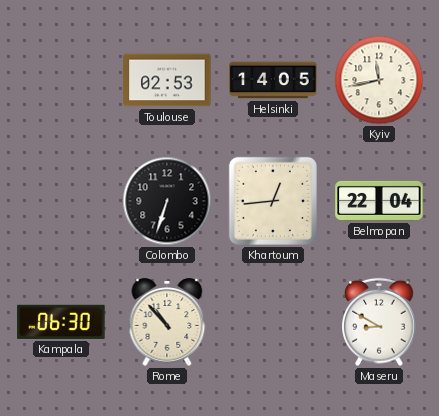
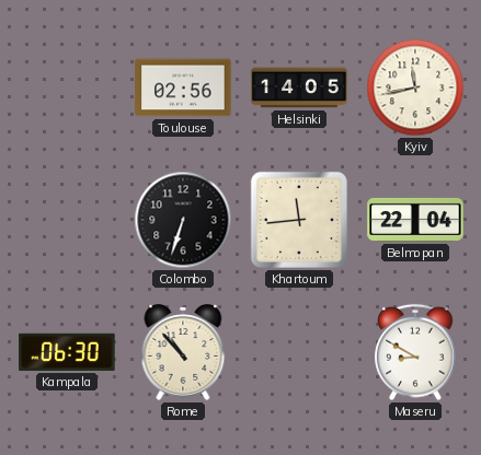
Toulouse: 02:53 -> 02:56 (183, 87)
Khartoum: 12:44 -> 11:44 (299, 220)
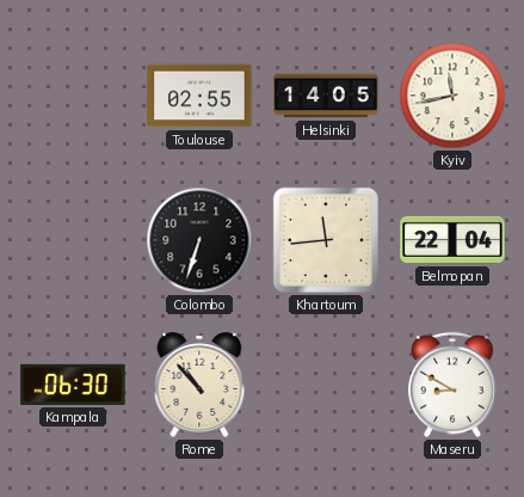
Toulouse: 02:56 -> 02:55 (199, 96)
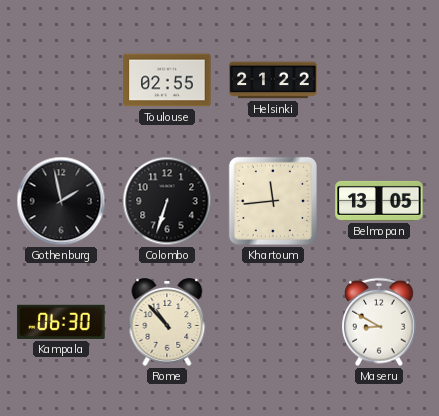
Helsinki: 14:05 -> 21:22 (273, 80)
Kyiv: 11:43 -> none (452, 96)
Gothenburg: none -> 1:58 (61, 201)
Belmopan: 22:04 -> 13:05 (379, 201)
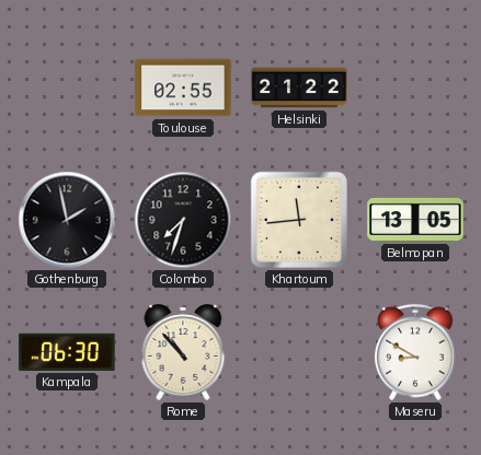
Colombo: 6:33 -> 7:33 (183, 220)
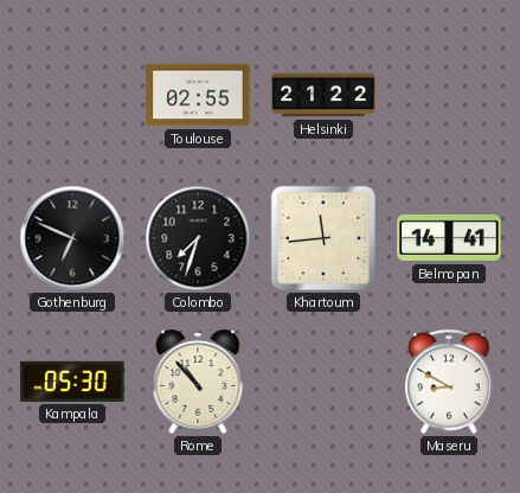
Gothenburg: 1:58 -> 6:49 (72, 238)
Belmopan: 13:05 -> 14:41 (449, 238)
Kampala: 06:30 -> 05:30 (72, 382)
